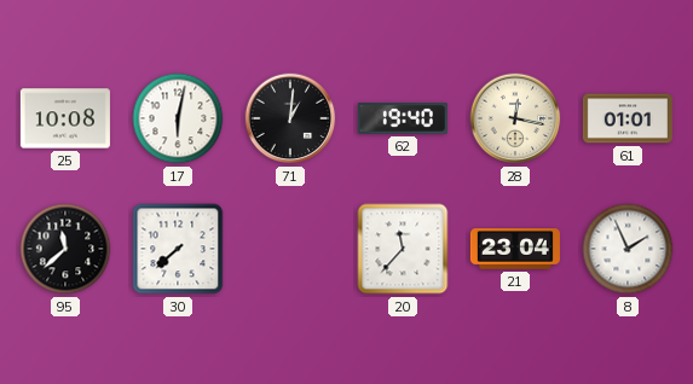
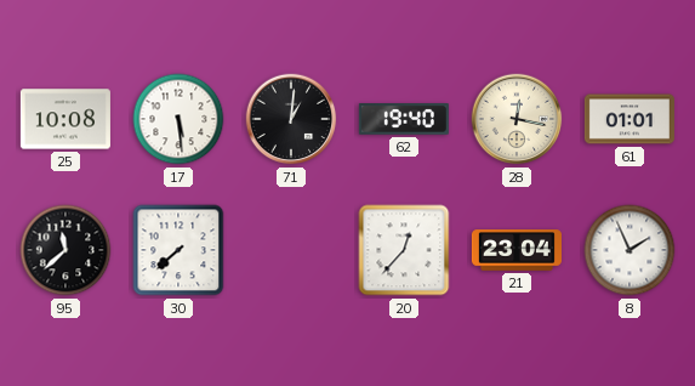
17: 6:02 -> 5:29 (178, 119)
20: 11:37 -> 12:37 (404, 250)
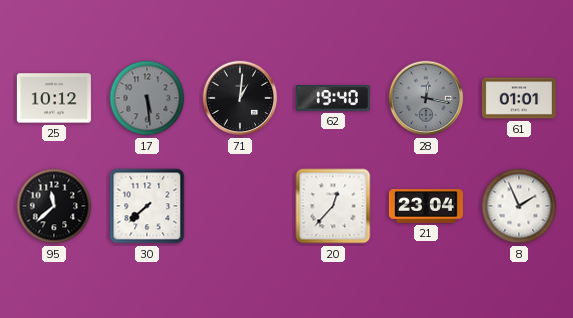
25: 10:08 -> 10:12 (54, 98)
17 dial: white -> grey (147, 98)
28 dial: cream -> grey (426, 98)
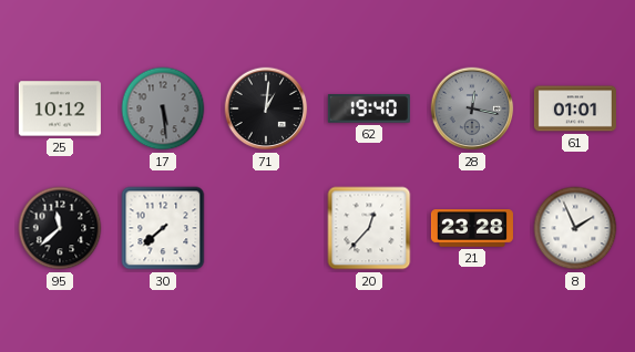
21: 23:04 -> 23:28 (472, 228)
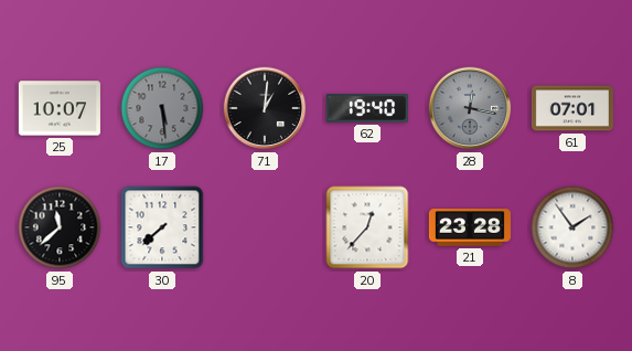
25: 10:12 -> 10:07 (60, 108)
61: 01:01 -> 07:01 (572, 108)
8: 1:56 -> 1:54 (572, 227)
